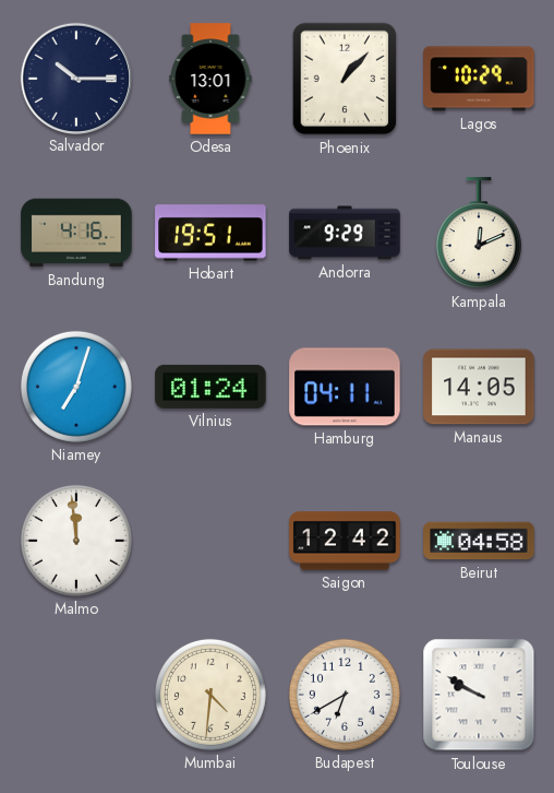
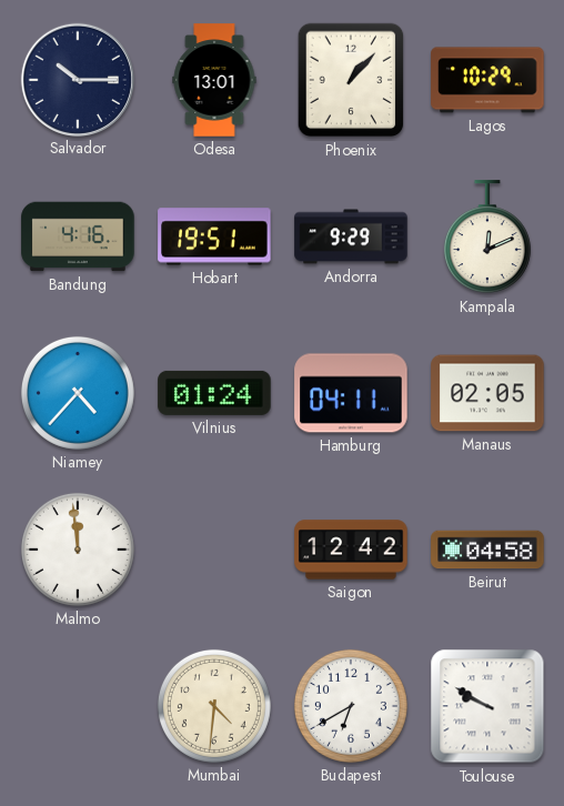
Niamey: 7:03 -> 4:37 (78, 393)
Manaus: 14:05 -> 02:05 (487, 393)
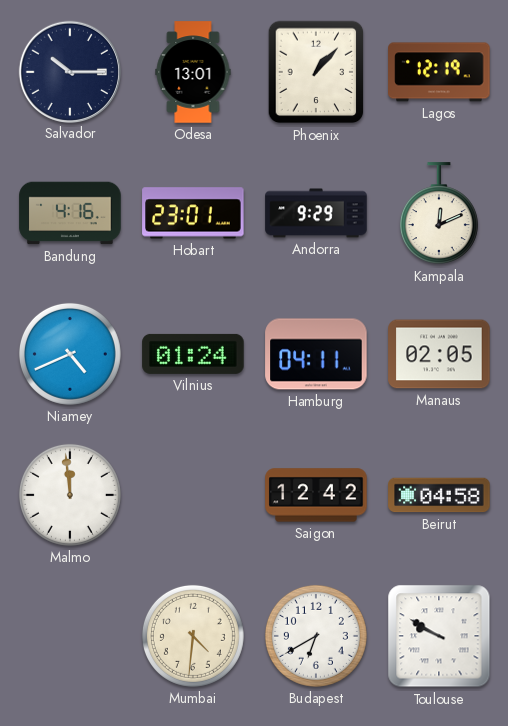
Lagos: 10:29 -> 12:19 (439, 72)
Hobart: 19:51 -> 23:01 (193, 213)
Niamey: 4:37 -> 4:41 (70, 354)
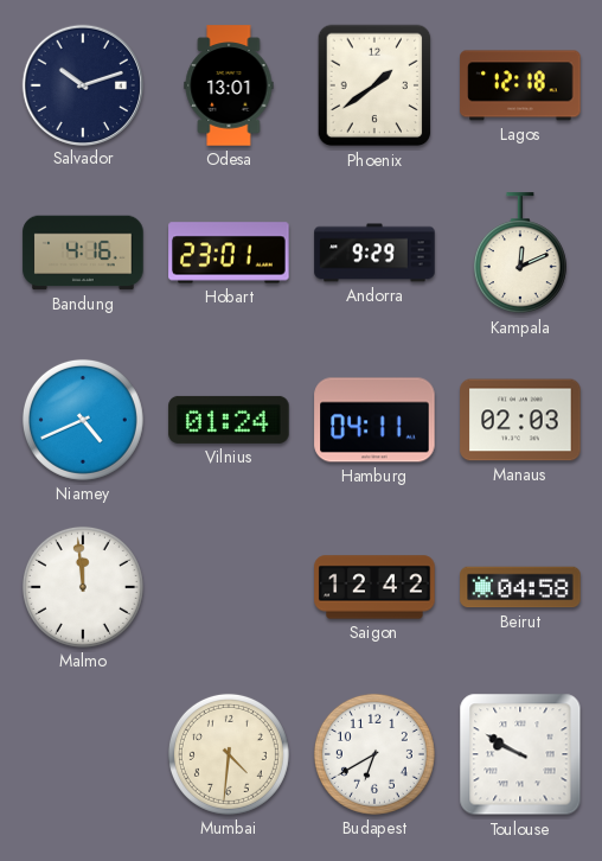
Salvador: 10:15 -> 10:12 (82, 84)
Phoenix: 1:07 -> 1:39 (374, 85)
Lagos: 12:19 -> 12:18 (520, 85)
Manaus: 02:05 -> 02:03 (520, 420)
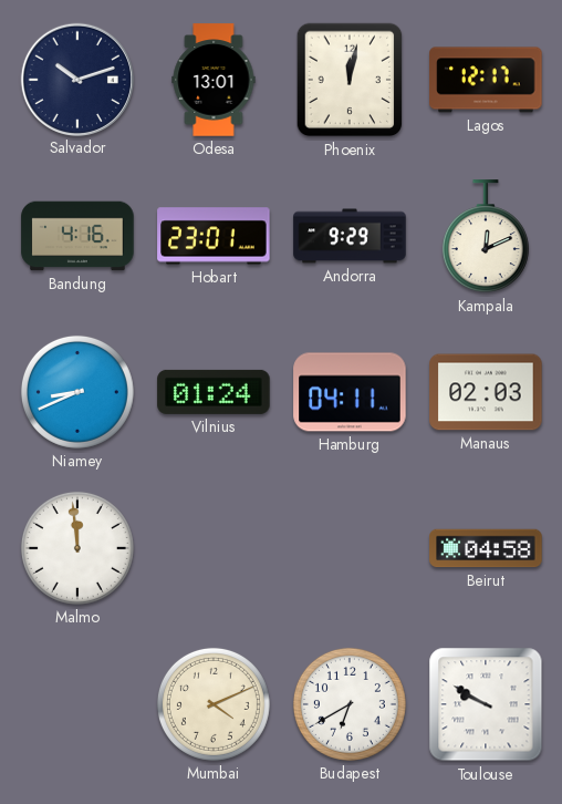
Phoenix: 1:39 -> 12:02 (350, 80)
Lagos: 12:18 -> 12:17 (486, 80)
Niamey: 4:41 -> 8:41 (77, 392)
Saigon: 12:42 -> none (374, 587)
Mumbai: 4:31 -> 4:11 (214, 704)
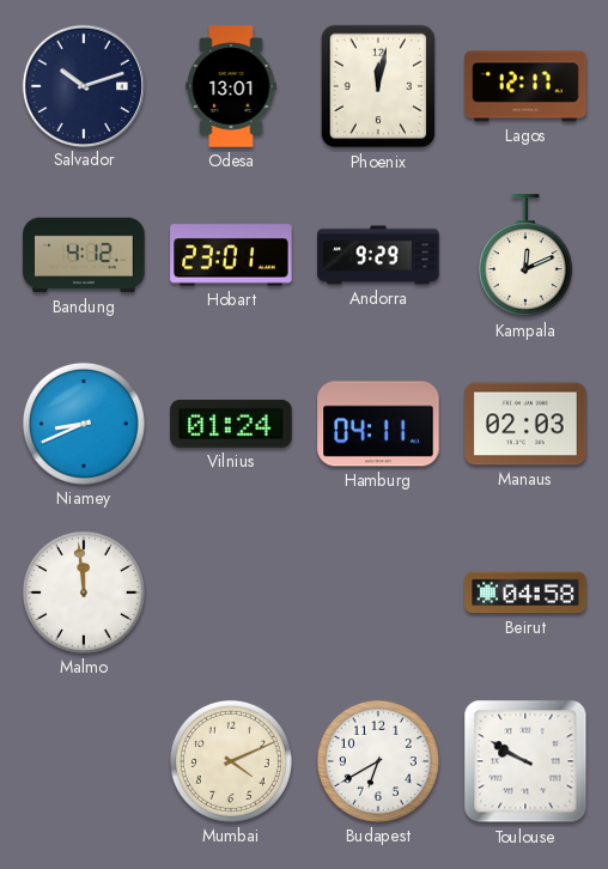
Bandung: 4:16 -> 4:12 (84, 255)
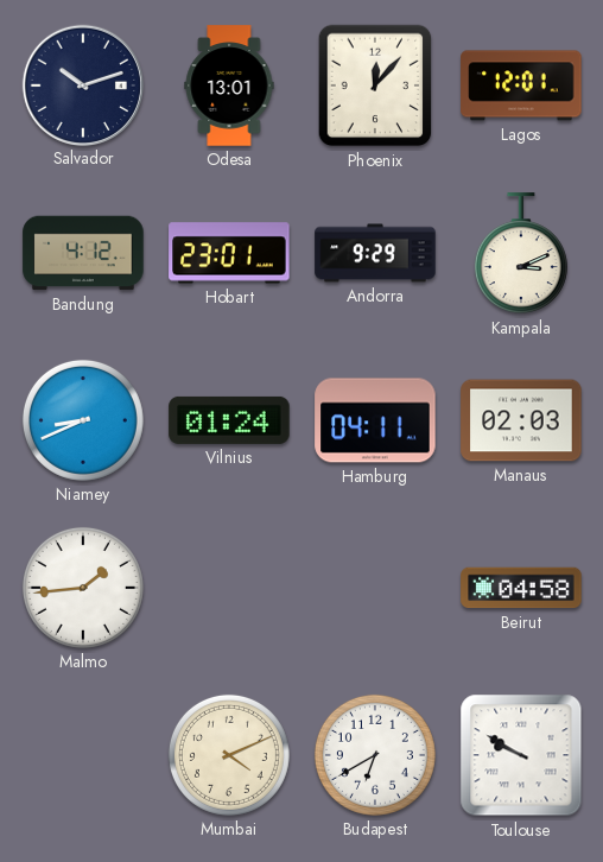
Phoenix: 12:02 -> 12:07 (375, 85)
Lagos: 12:17 -> 12:01 (521, 85)
Kampala: 12:11 -> 3:11 (521, 254)
Malmo: 11:59 -> 1:44 (83, 588)
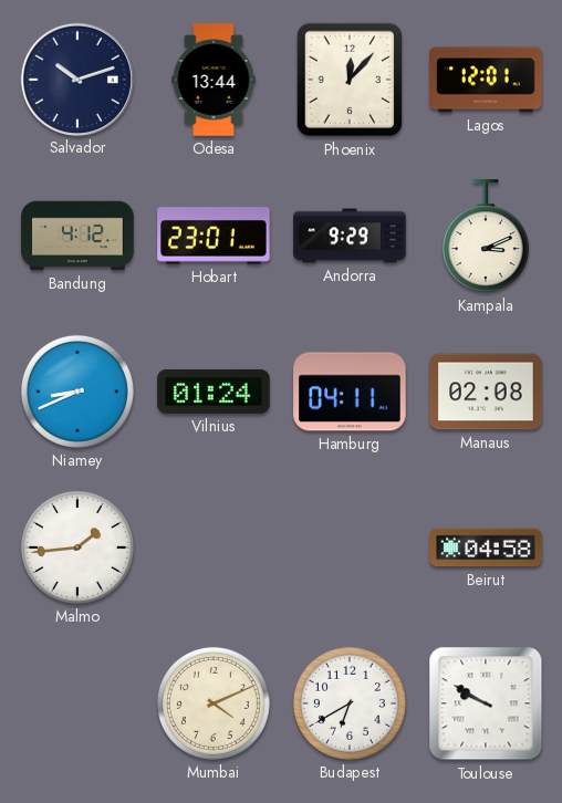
Odesa: 13:01 -> 13:44 (214, 80)
Manaus: 02:03 -> 02:08 (486, 392)
